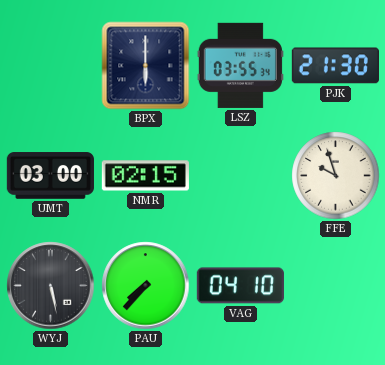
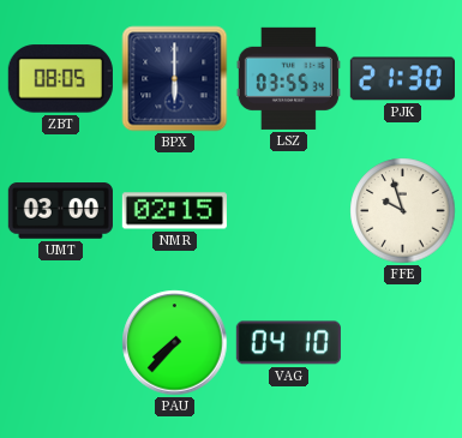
ZBT: none -> 08:05 (60, 79)
WYJ: 5:28 -> none (51, 286)
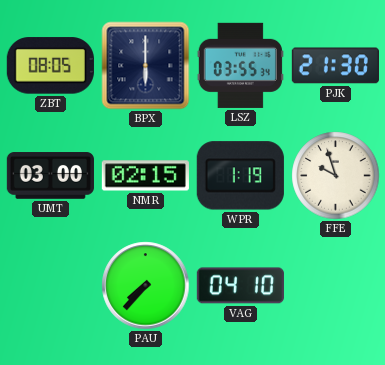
WPR: none -> 1:19 (240, 176)
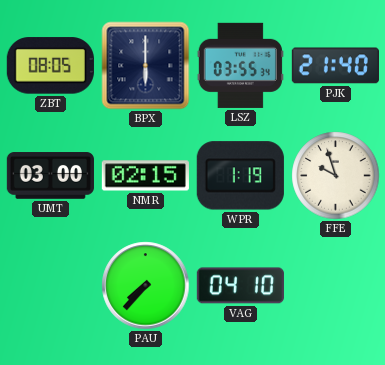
PJK: 21:30 -> 21:40 (335, 66)
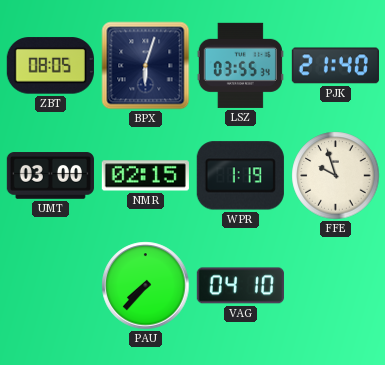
BPX: 6:00 -> 6:03 (146, 66)
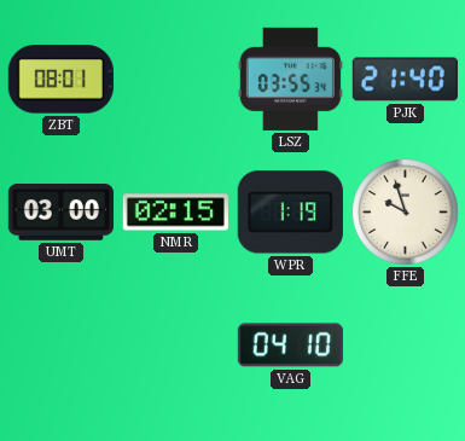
ZBT: 08:05 -> 08:01 (60, 80)
BPX: 6:03 -> none (146, 66)
PAU: 7:37 -> none (146, 286)
